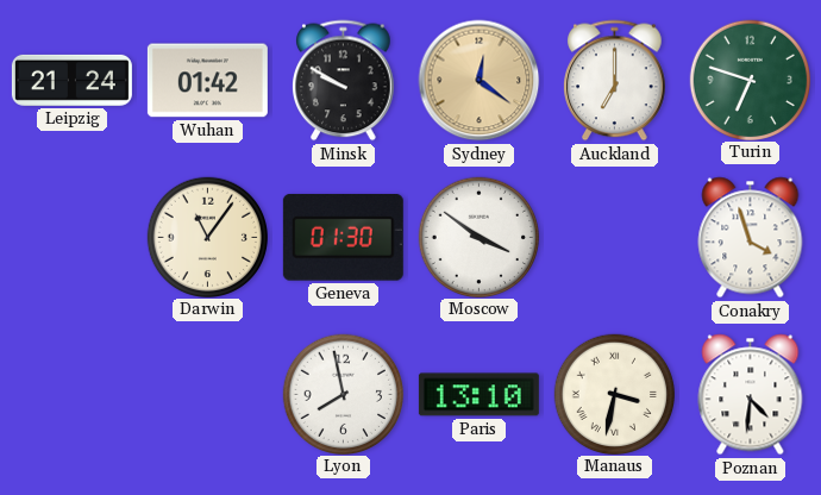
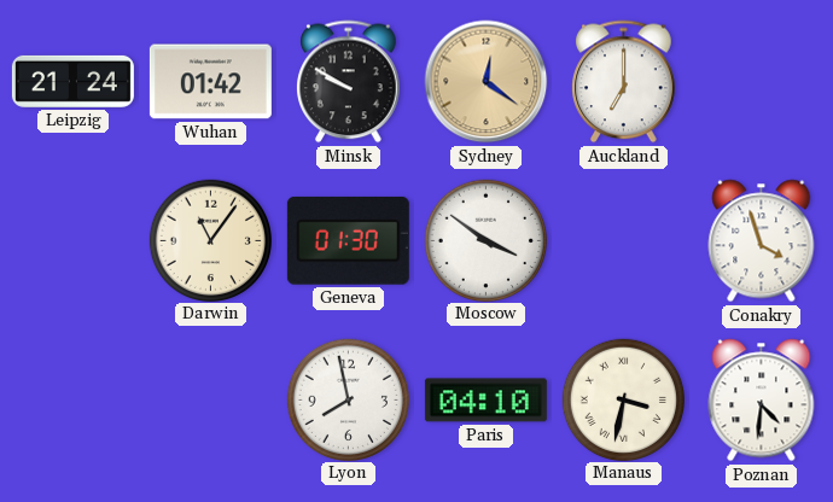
Turin: 6:48 -> none (750, 80)
Paris: 13:10 -> 04:10 (485, 401)
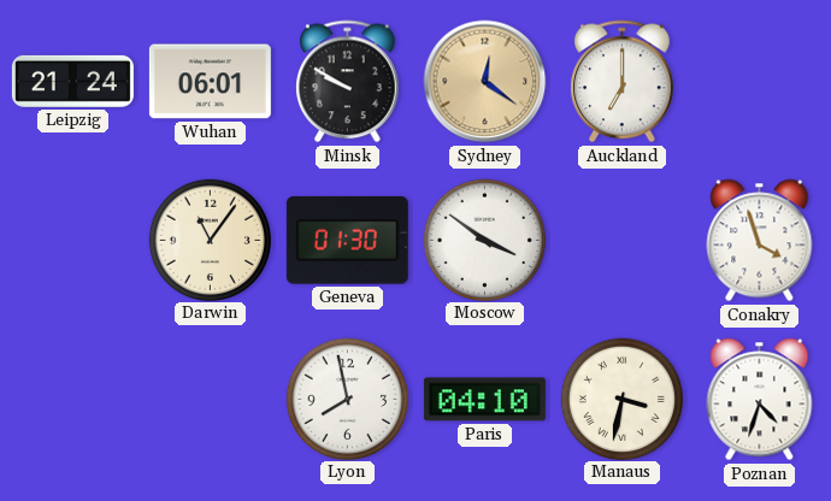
Wuhan: 01:42 -> 06:01 (210, 82)
Poznan: 4:31 -> 4:33 (760, 400)
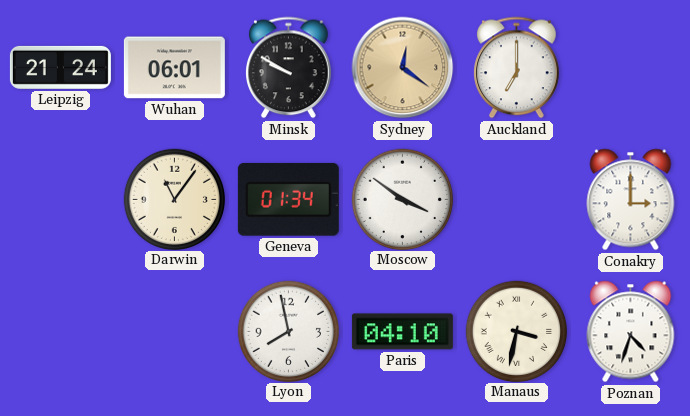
Geneva: 01:30 -> 01:34 (288, 199)
Conakry: 3:57 -> 3:00 (631, 200)
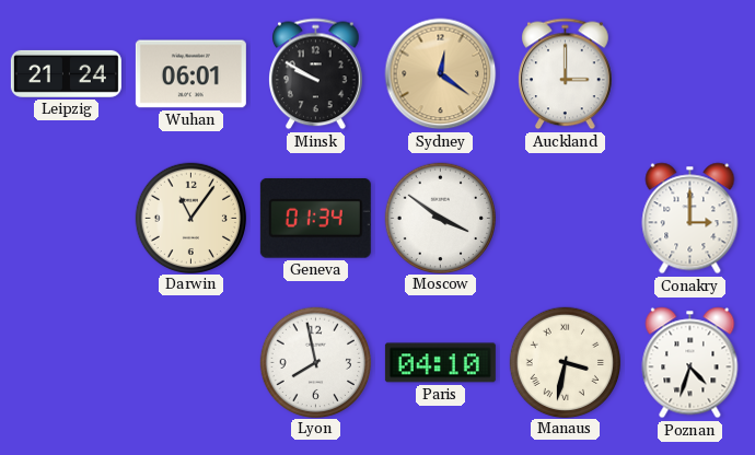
Auckland: 7:00 -> 3:00 (566, 74)
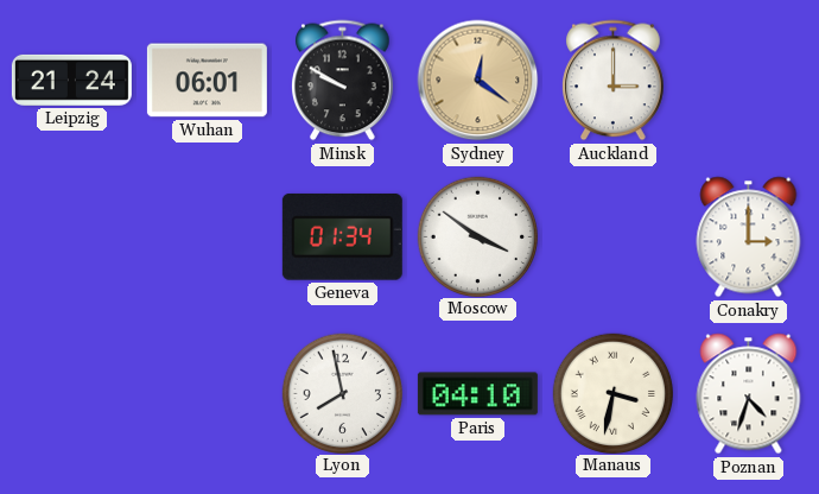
Darwin: 11:06 -> none (190, 218)
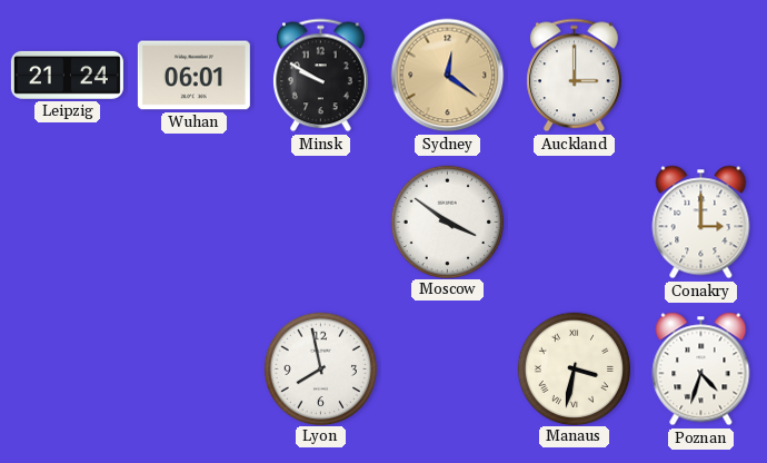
Geneva: 01:34 -> none (342, 236)
Paris: 04:10 -> none (477, 394)
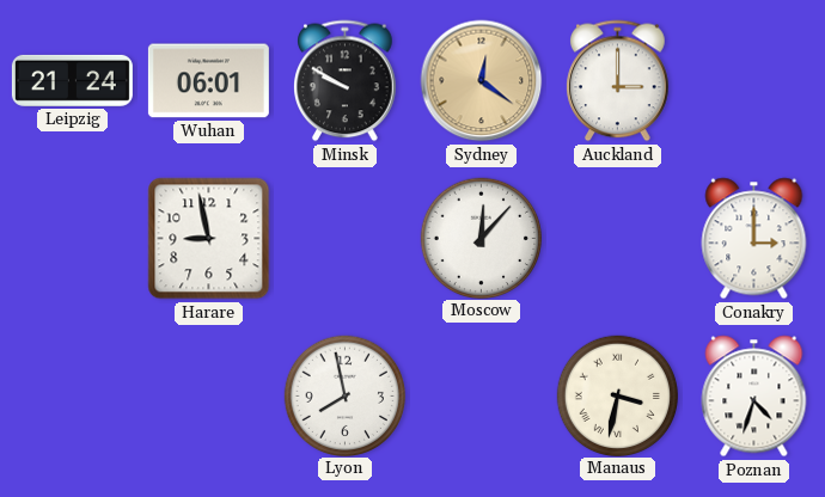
Harare: none -> 8:58 (209, 239)
Moscow: 3:51 -> 12:07 (481, 238)
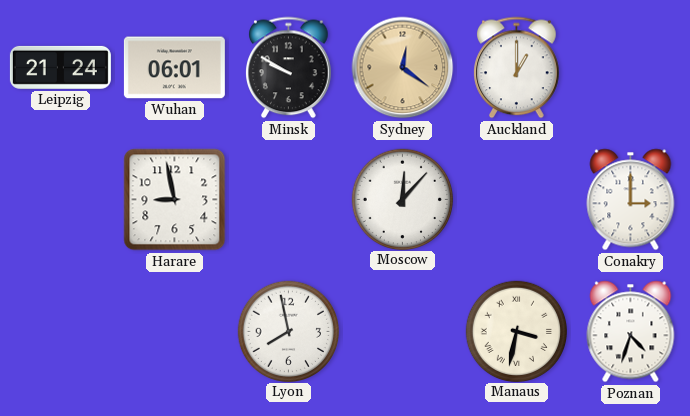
Auckland: 3:00 -> 1:00 (517, 68)
